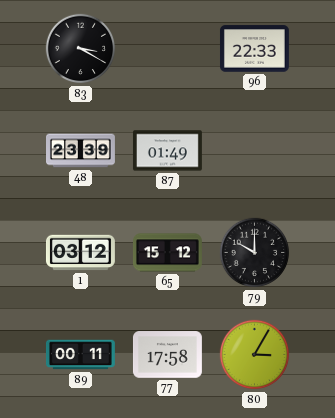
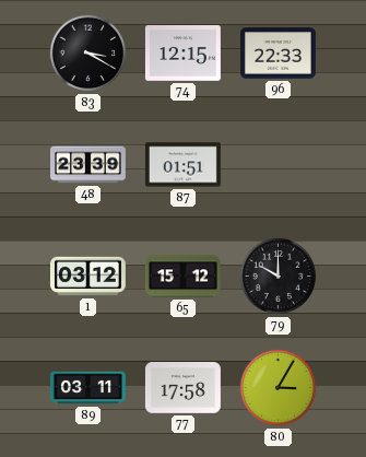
74: none -> 12:15 (182, 54)
87: 01:49 -> 01:51 (182, 165)
89: 00:11 -> 03:11 (87, 388)
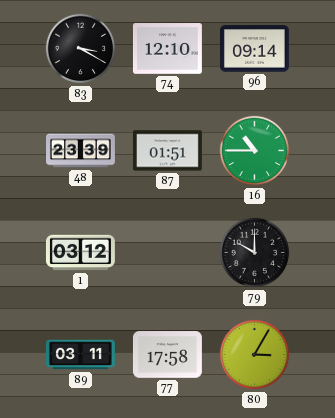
74: 12:15 -> 12:10 (167, 49)
96: 22:33 -> 09:14 (254, 49)
16: none -> 10:45 (255, 151)
65: 15:12 -> none (182, 277)
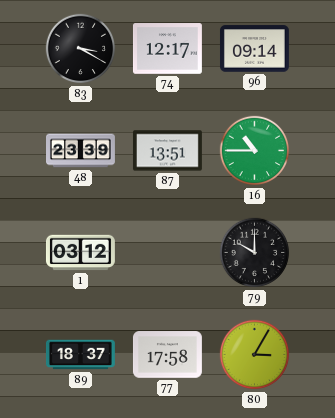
74: 12:10 -> 12:17 (167, 49)
87: 01:51 -> 13:51 (167, 151)
89: 03:11 -> 18:37 (80, 355)
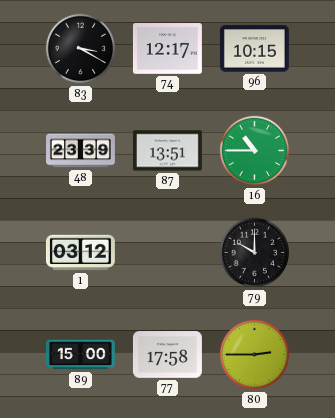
96: 09:14 -> 10:15 (254, 49)
89: 18:37 -> 15:00 (80, 355)
80: 3:05 -> 2:45 (255, 355)
